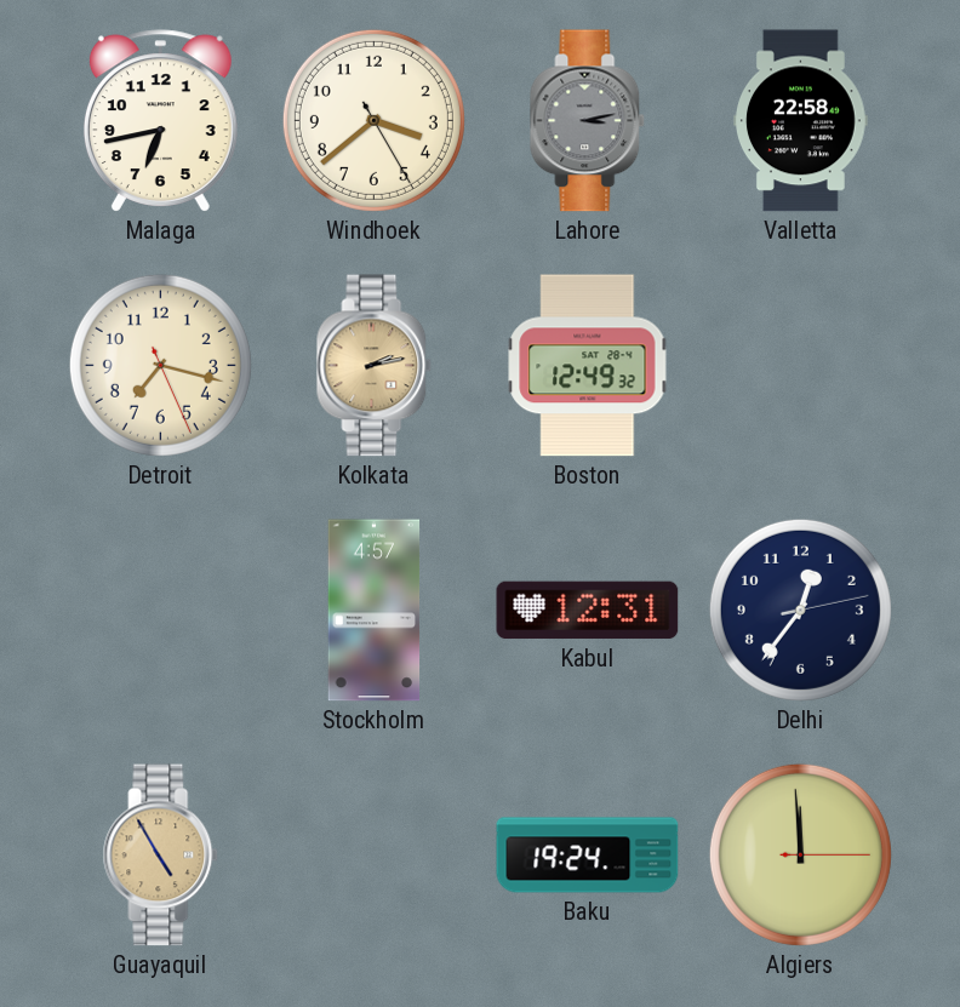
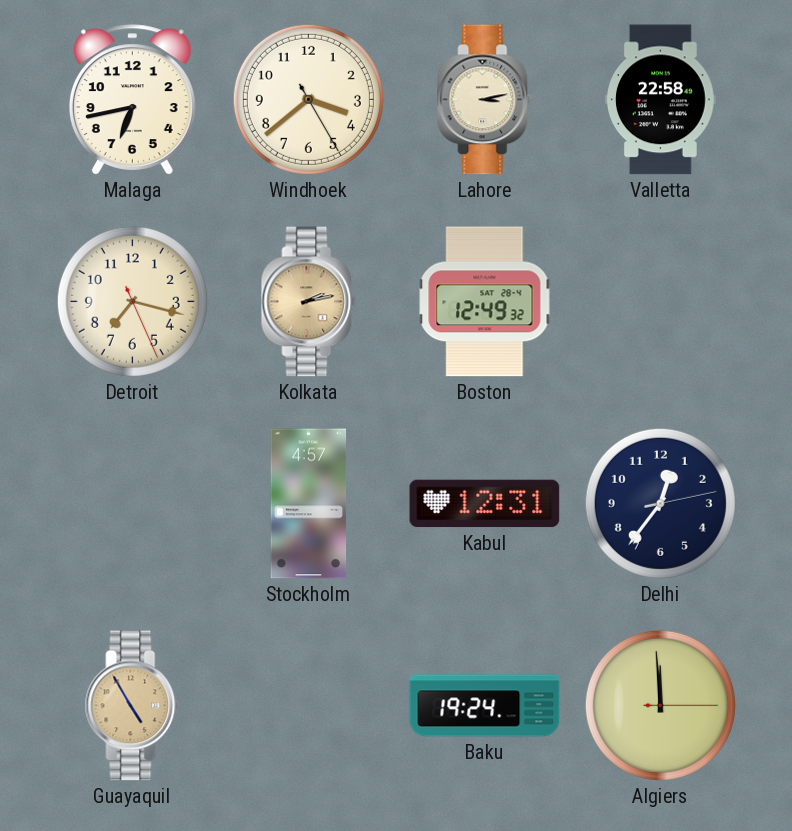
Lahore dial: grey -> cream (485, 100)
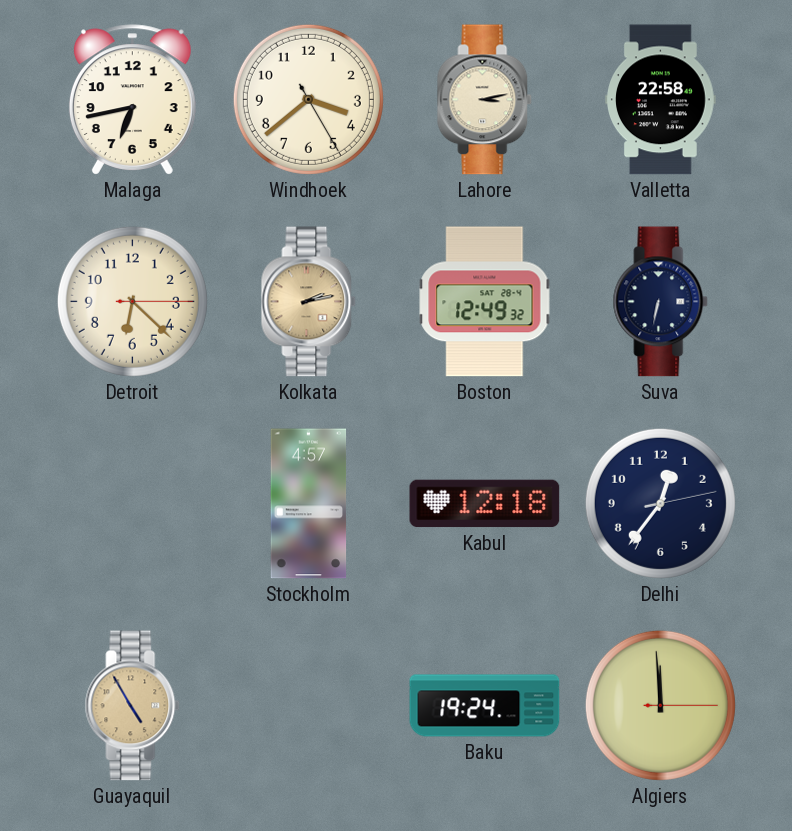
Detroit: 7:17 -> 6:22 (132, 301)
Suva: none -> 6:32 (661, 302)
Kabul: 12:31 -> 12:18 (485, 504)
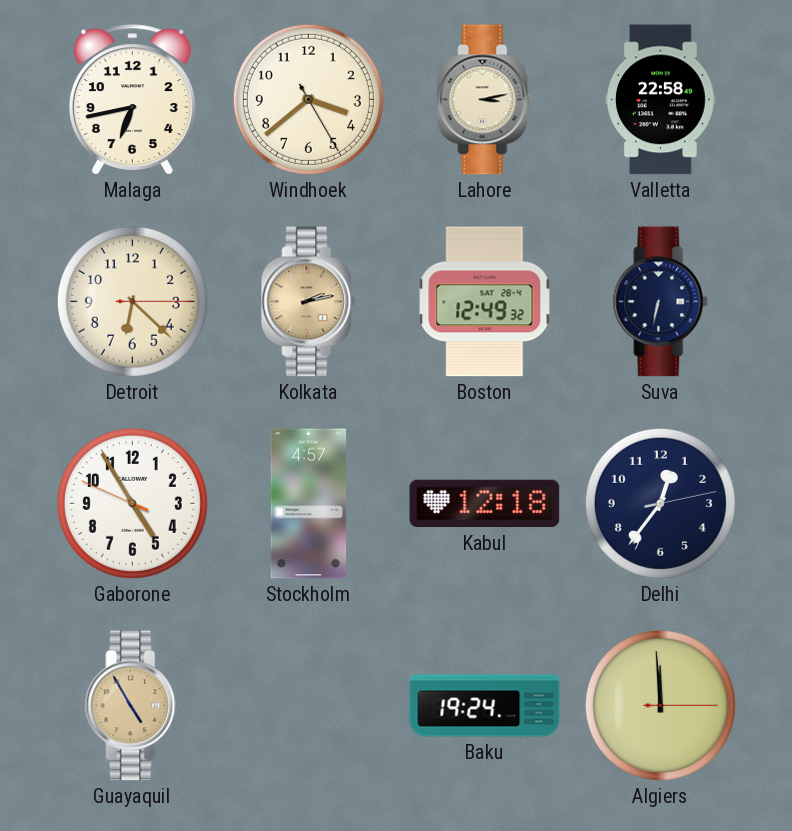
Gaborone: none -> 4:54 (132, 503)
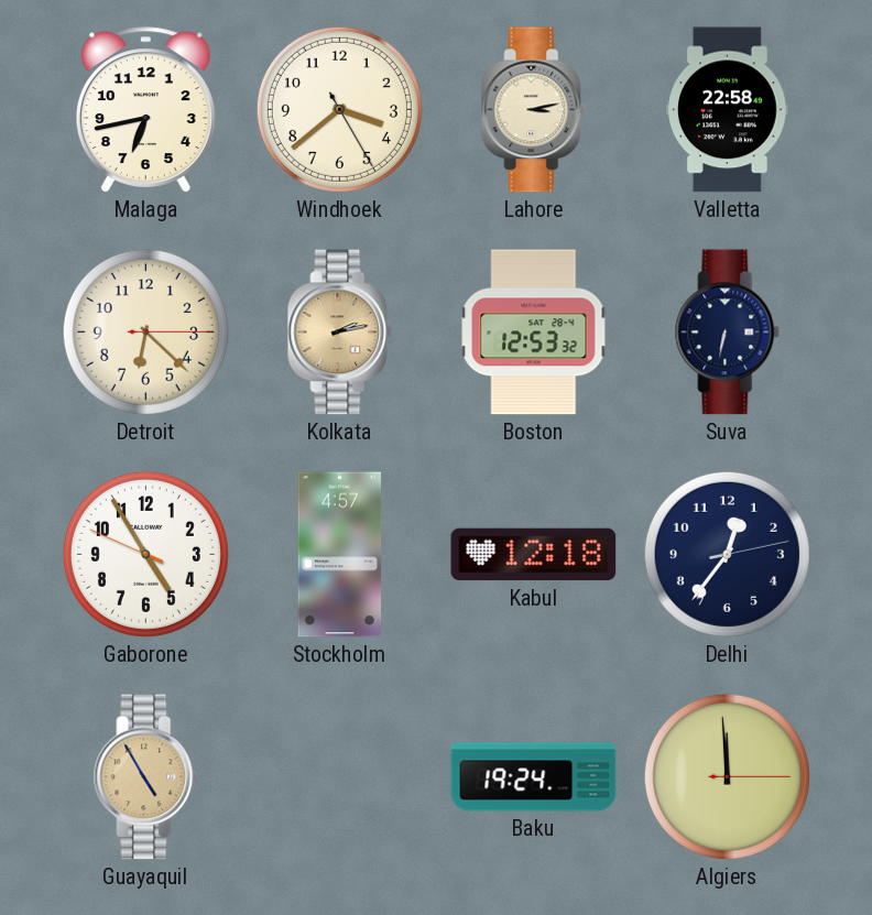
Boston: 12:49 -> 12:53 (534, 333)
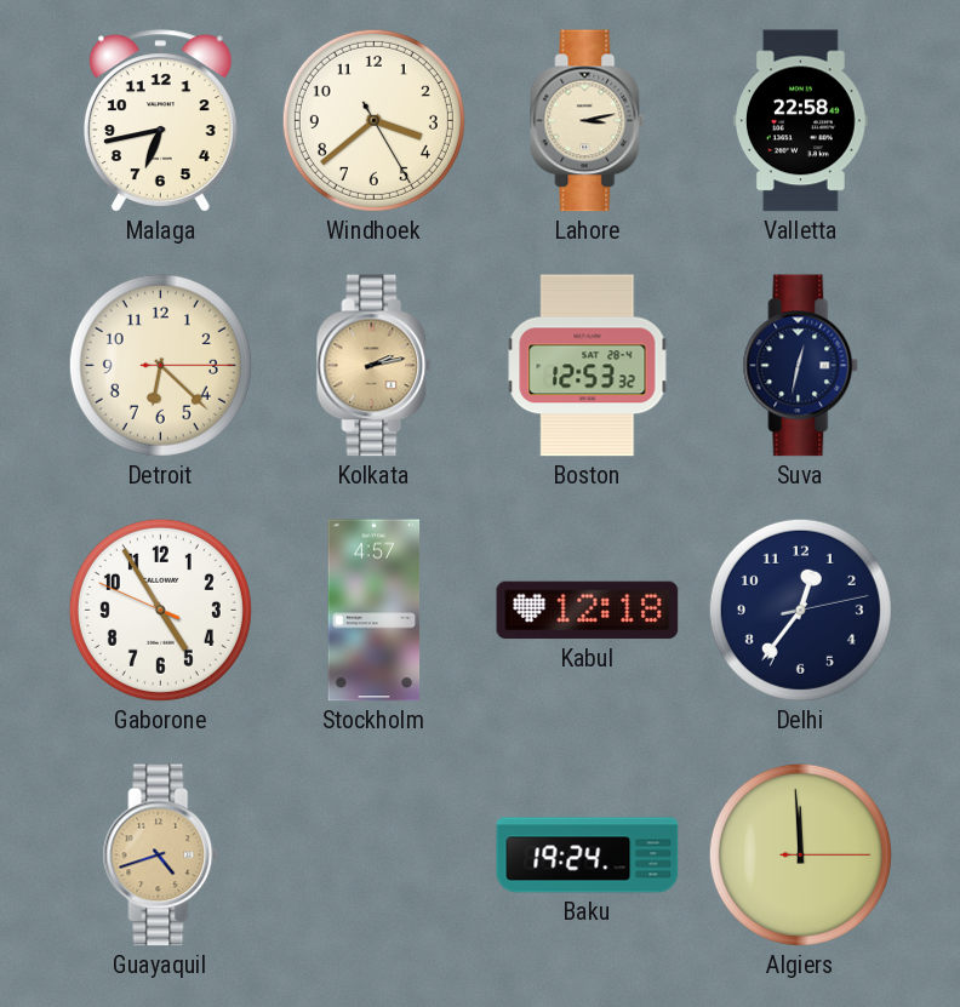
Suva: 6:32 -> 12:32 (801, 366)
Guayaquil: 4:55 -> 4:42 (161, 856)
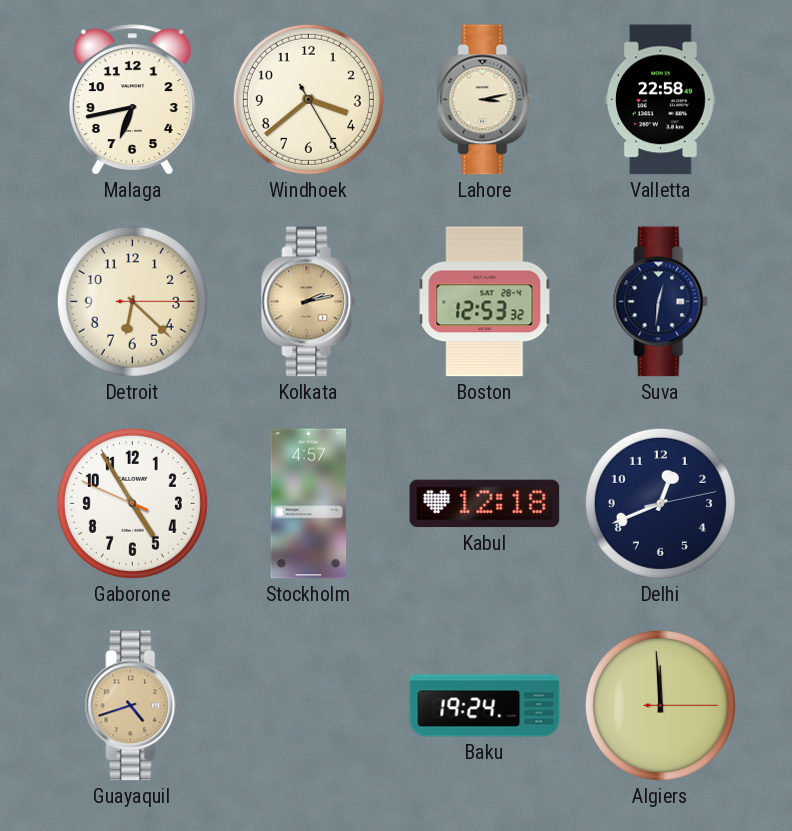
Suva: 12:32 -> 12:31 (661, 302)
Delhi: 12:36 -> 12:41 (660, 503)
